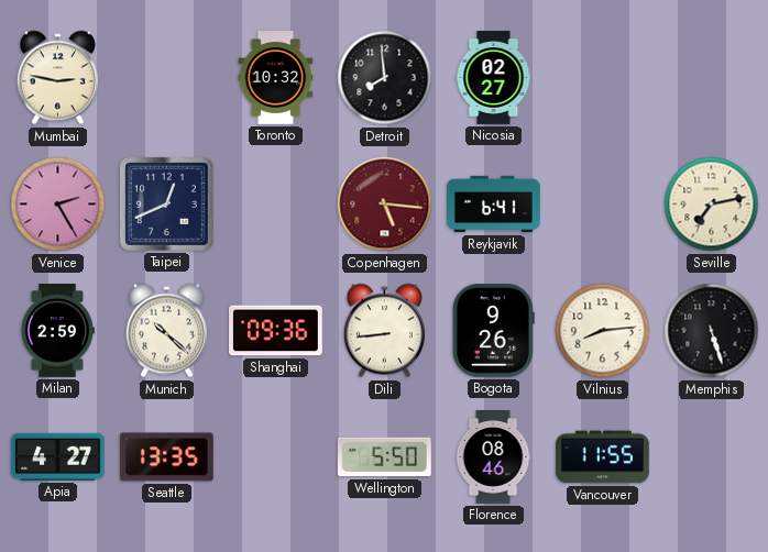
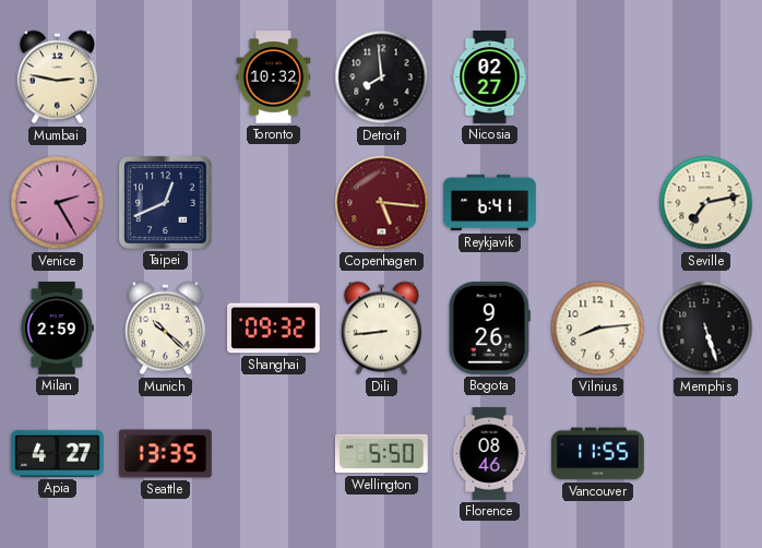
Shanghai: 09:36 -> 09:32 (274, 329)
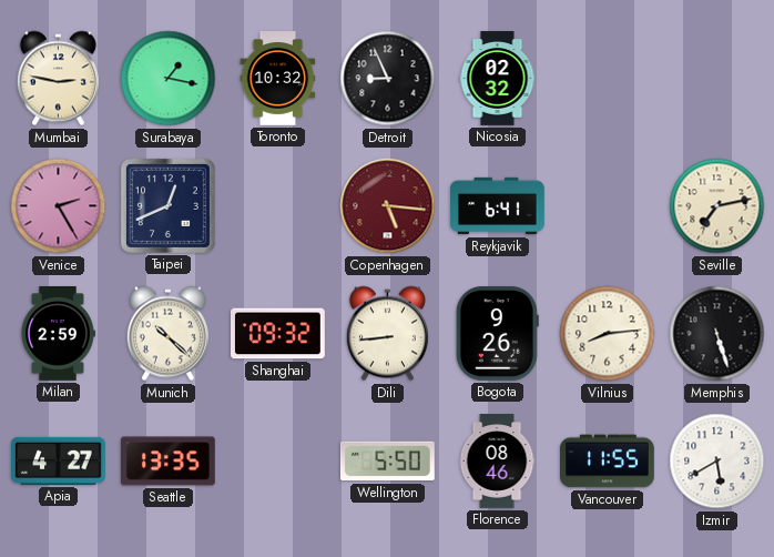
Surabaya: none -> 1:17 (169, 79)
Detroit: 7:59 -> 8:56 (388, 79)
Nicosia: 02:27 -> 02:32 (498, 79)
Izmir: none -> 5:40 (717, 462)
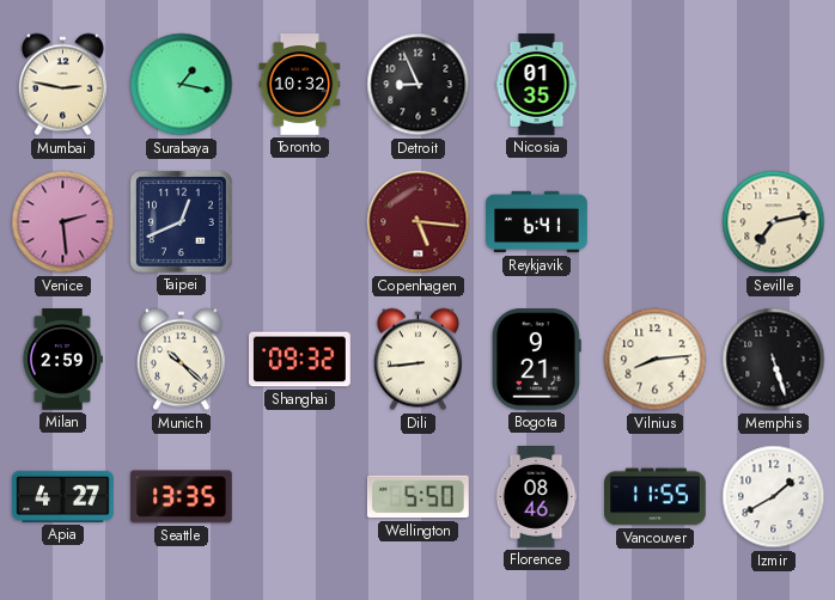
Nicosia: 02:32 -> 01:35 (537, 85)
Venice: 2:25 -> 2:29 (63, 222)
Bogota: 9:26 -> 9:21 (536, 360)
Izmir: 5:40 -> 1:40 (774, 497)
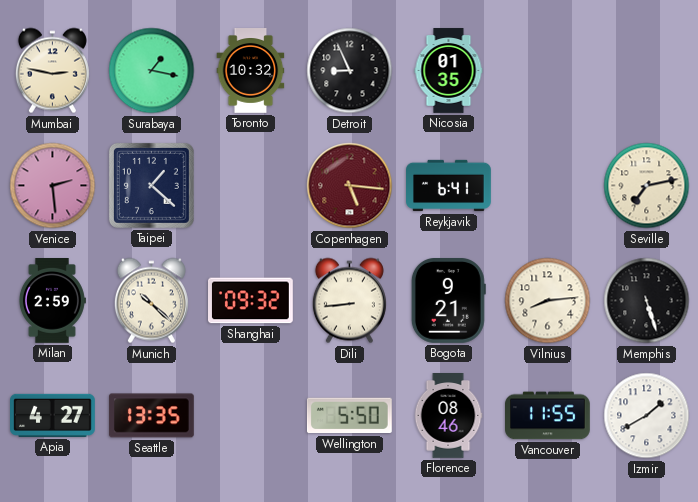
Taipei: 12:41 -> 1:22 (151, 185)
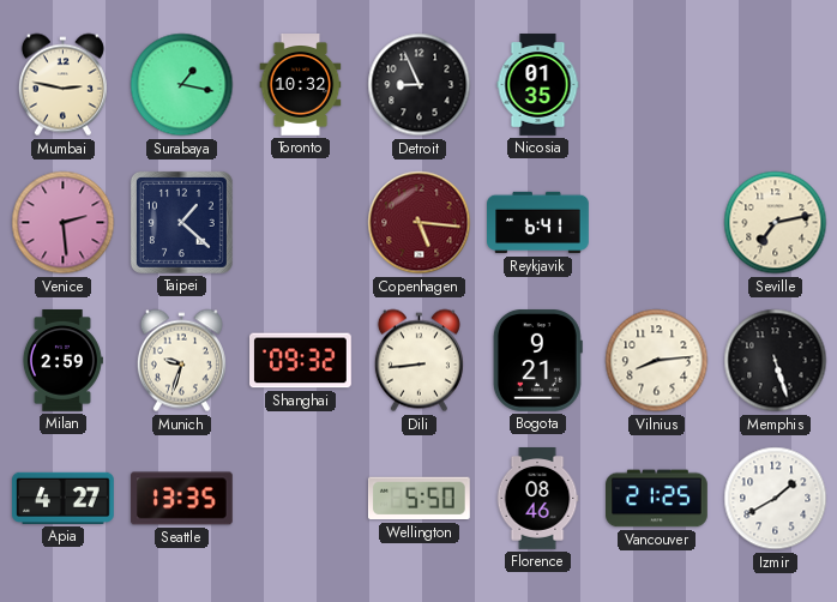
Munich: 10:22 -> 9:33 (181, 361)
Vancouver: 11:55 -> 21:25 (657, 499)
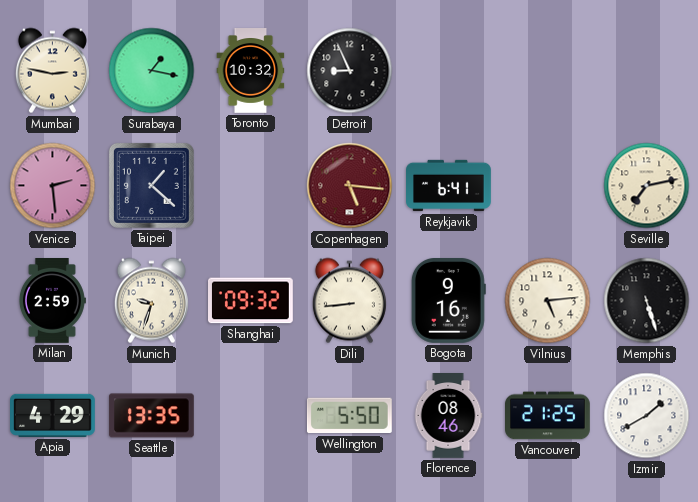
Nicosia: 01:35 -> none (538, 85)
Bogota: 9:21 -> 9:16 (448, 301)
Vilnius: 8:14 -> 5:14 (548, 301)
Apia: 4:27 -> 4:29 (53, 415)
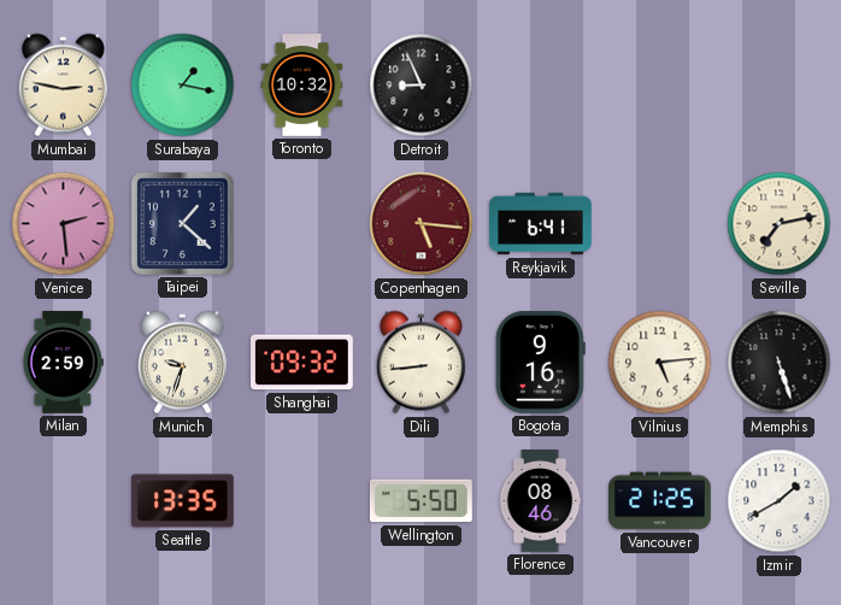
Apia: 4:29 -> none (53, 415)
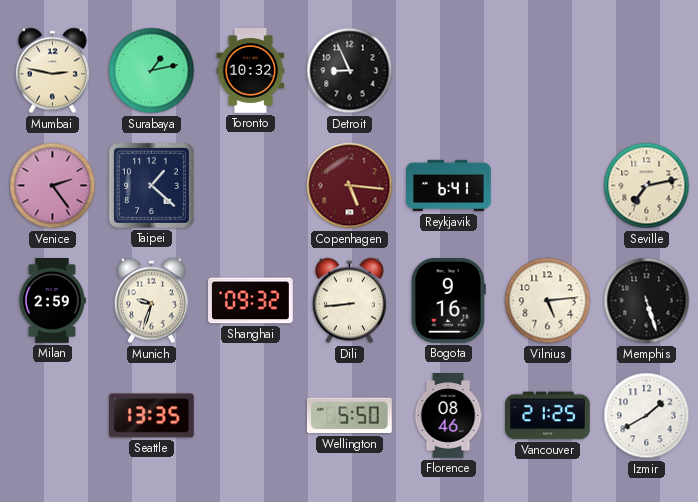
Surabaya: 1:17 -> 1:13 (152, 71)
Venice: 2:29 -> 2:24 (53, 186)
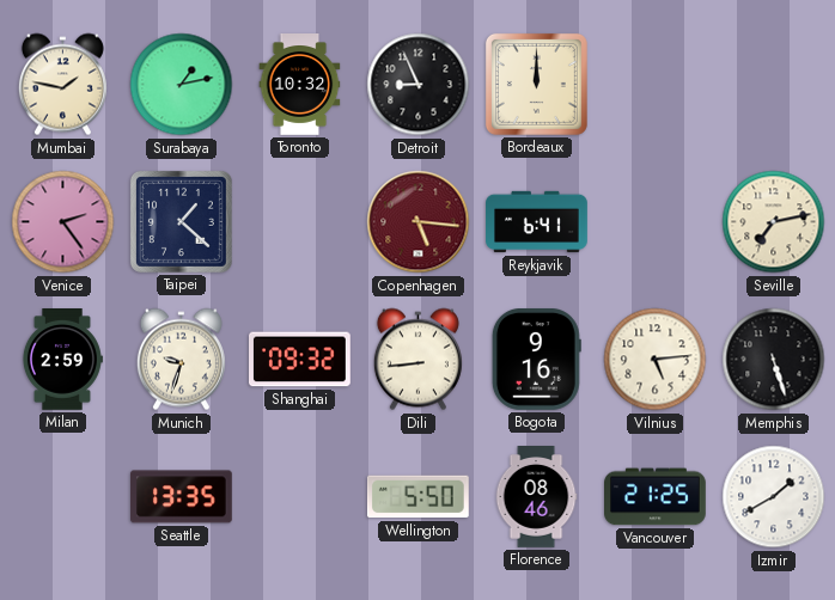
Mumbai: 2:47 -> 1:47 (62, 85)
Bordeaux: none -> 12:00 (536, 84)
